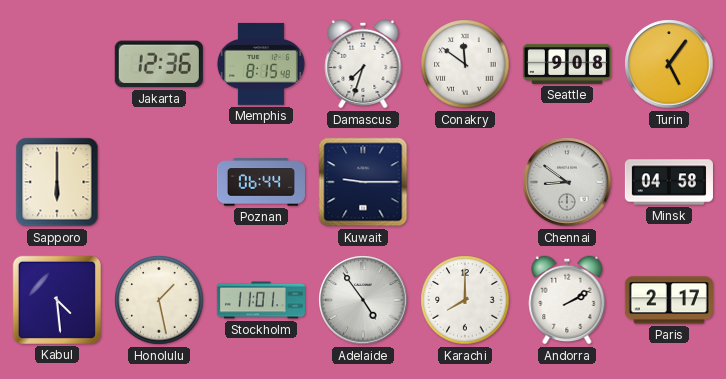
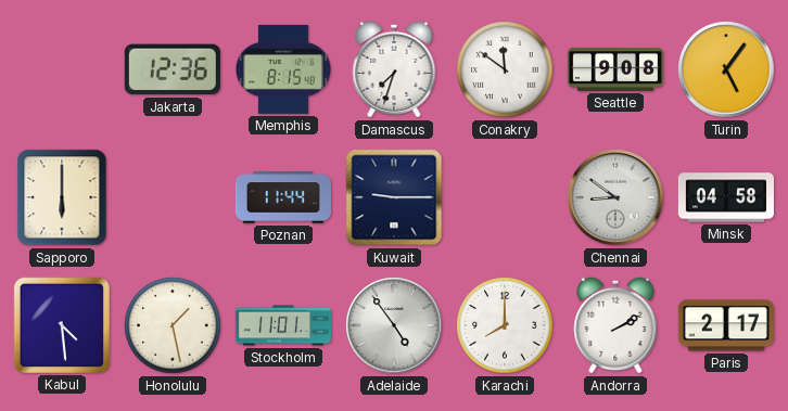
Poznan: 06:44 -> 11:44 (283, 197)
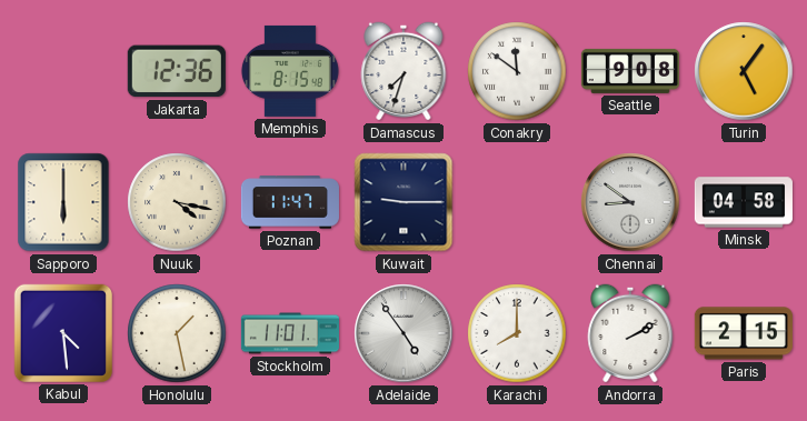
Nuuk: none -> 4:17 (177, 202)
Poznan: 11:44 -> 11:47 (290, 202)
Paris: 2:17 -> 2:15 (744, 333)
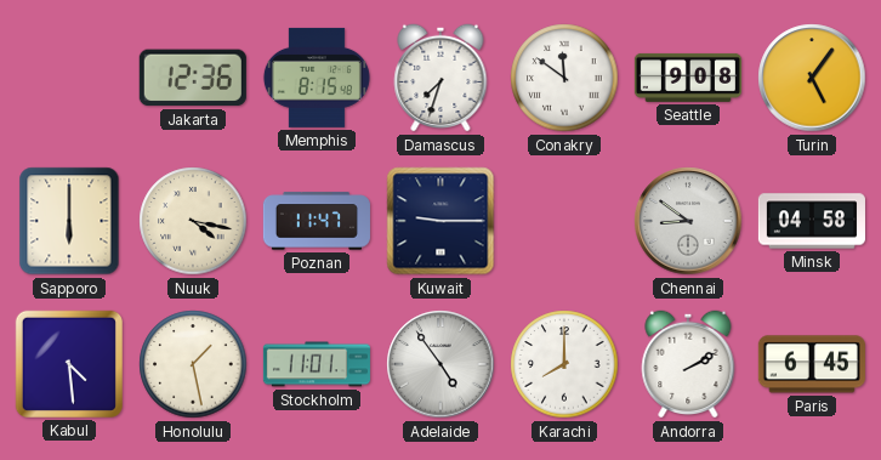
Paris: 2:15 -> 6:45 (812, 364)
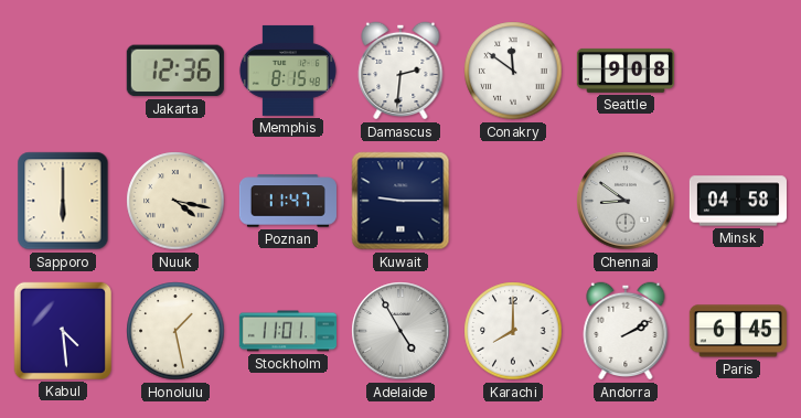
Damascus: 7:33 -> 2:31 (400, 71)
Turin: 5:06 -> none (812, 78)
Adelaide: 4:54 -> 4:55 (400, 331)
